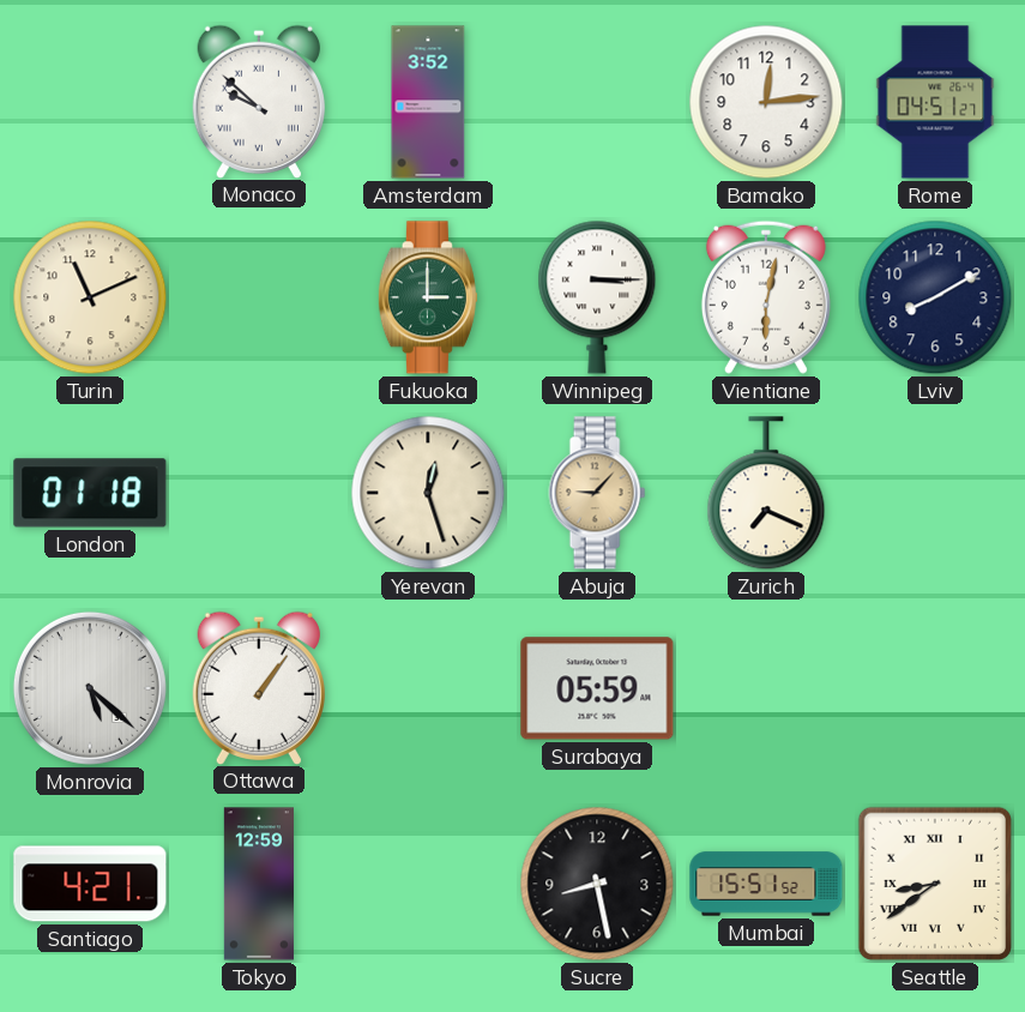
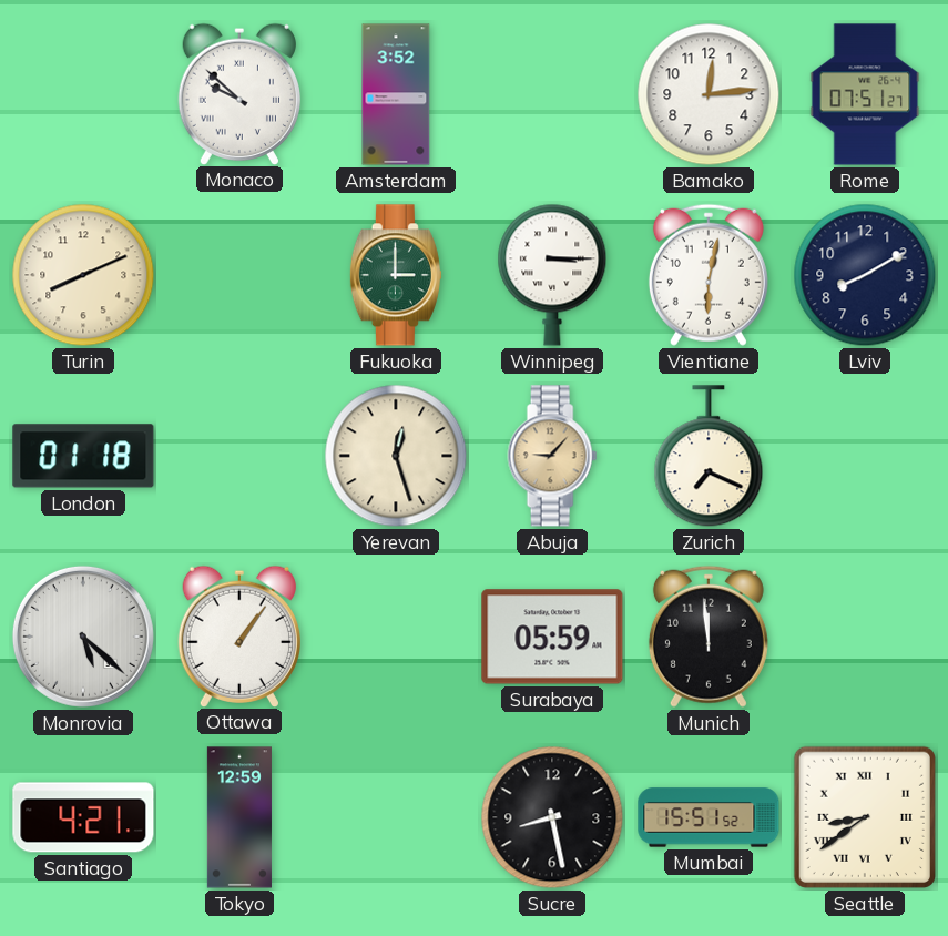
Rome: 04:51 -> 07:51 (865, 94)
Turin: 11:11 -> 8:11 (83, 275)
Munich: none -> 11:59 (709, 637)
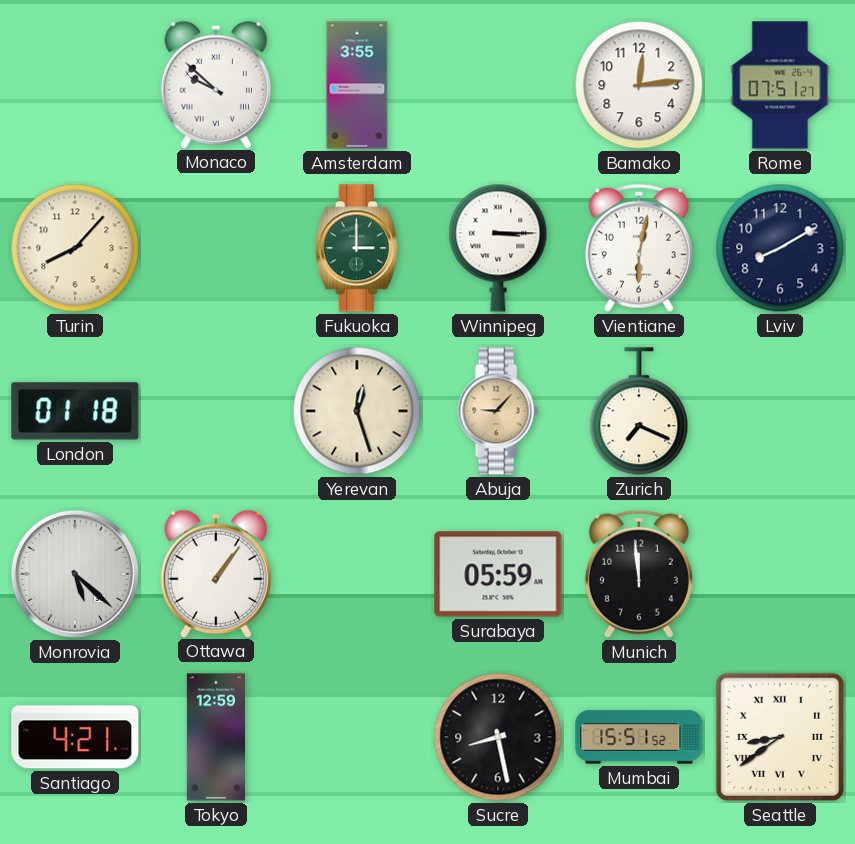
Amsterdam: 3:52 -> 3:55 (357, 85)
Turin: 8:11 -> 8:07 (75, 248)
